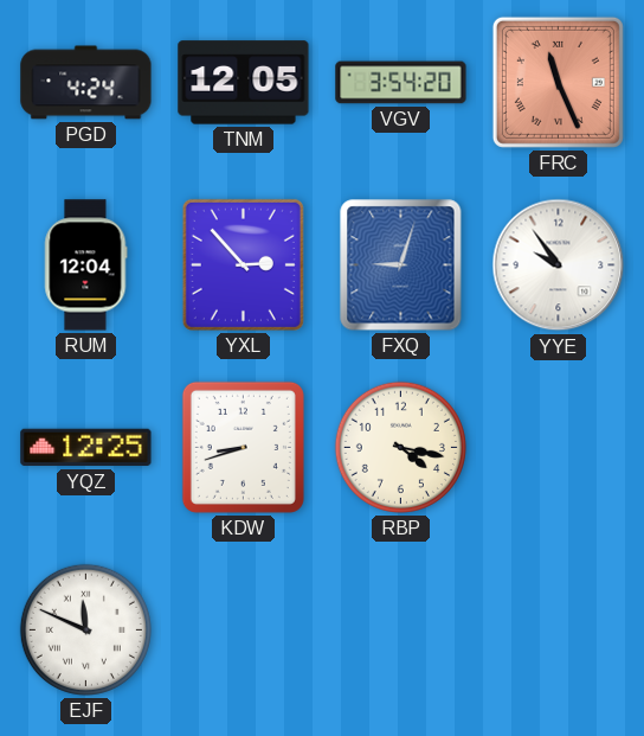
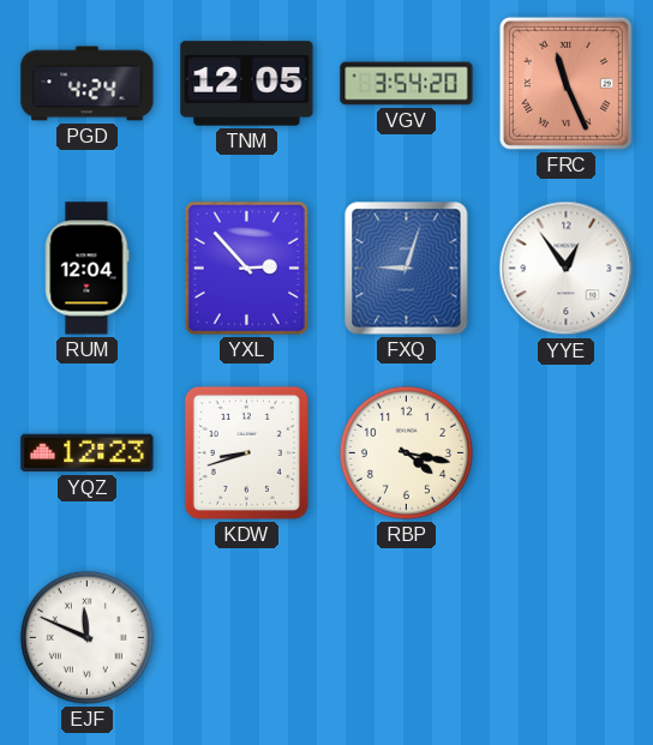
YYE: 9:54 -> 12:54 (567, 269)
YQZ: 12:25 -> 12:23 (88, 453)
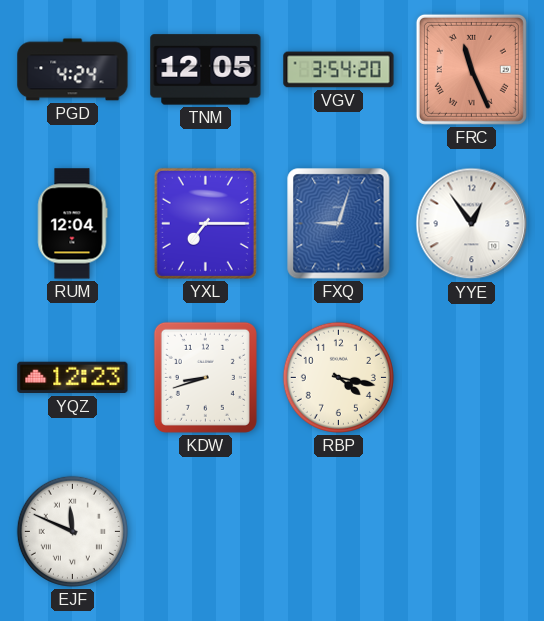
YXL: 2:53 -> 7:15 (205, 223)
